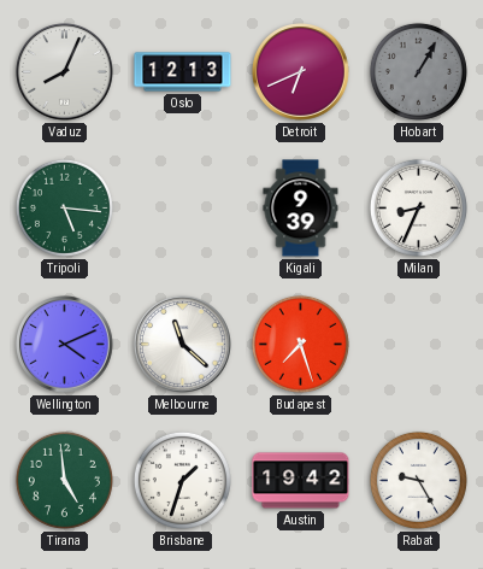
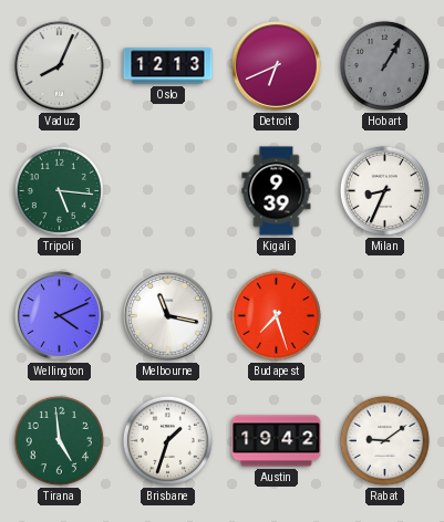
Melbourne: 11:22 -> 11:17 (168, 316)
Rabat: 9:25 -> 9:09 (384, 440)
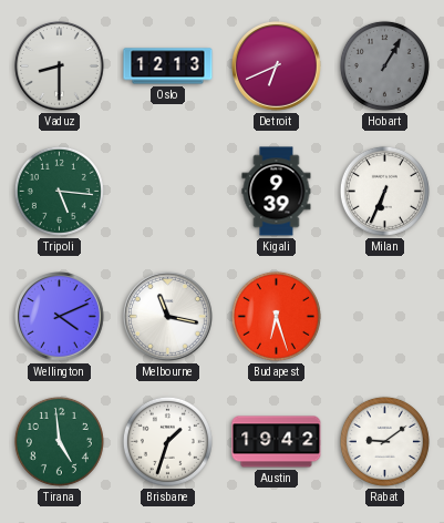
Vaduz: 8:04 -> 8:30 (60, 66)
Milan: 8:34 -> 6:34 (384, 191)
Budapest: 7:27 -> 6:27 (276, 316)
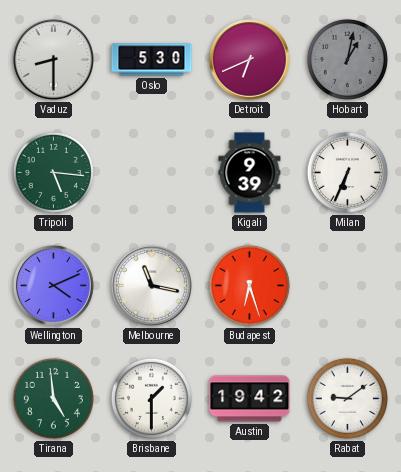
Oslo: 12:13 -> 5:30 (152, 60)
Hobart: 1:05 -> 1:02 (347, 59)
Brisbane: 1:33 -> 1:30 (151, 398)
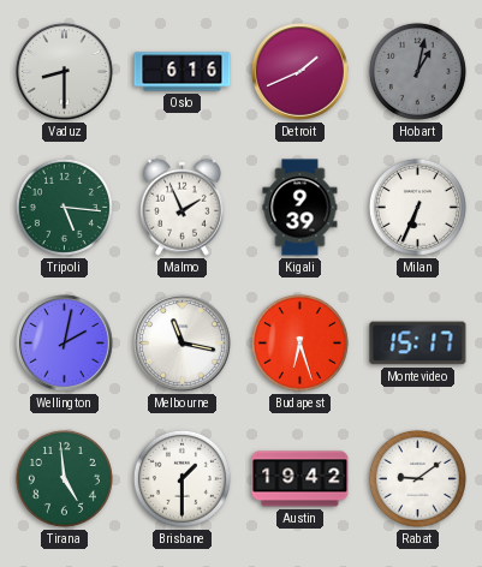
Oslo: 5:30 -> 6:16 (183, 72)
Detroit: 6:41 -> 1:41 (300, 72)
Malmo: none -> 1:56 (182, 207)
Wellington: 4:11 -> 2:02 (65, 344)
Montevideo: none -> 15:17 (418, 344)
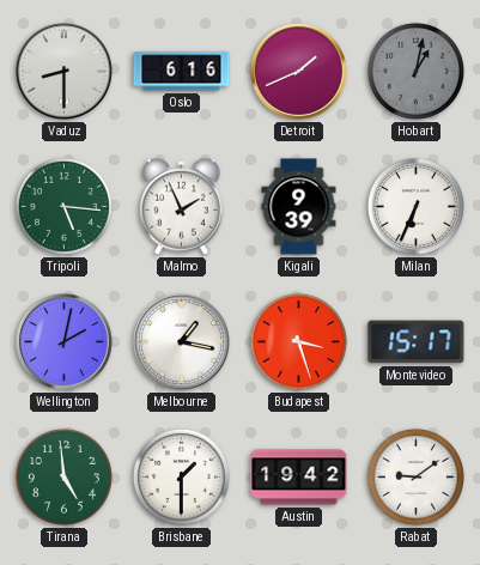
Melbourne: 11:17 -> 1:17 (182, 342)
Budapest: 6:27 -> 3:27 (298, 341)
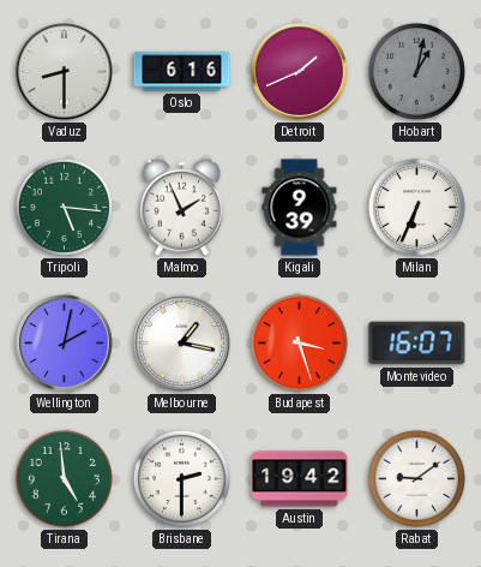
Montevideo: 15:17 -> 16:07 (417, 344)
Brisbane: 1:30 -> 2:30 (181, 478)
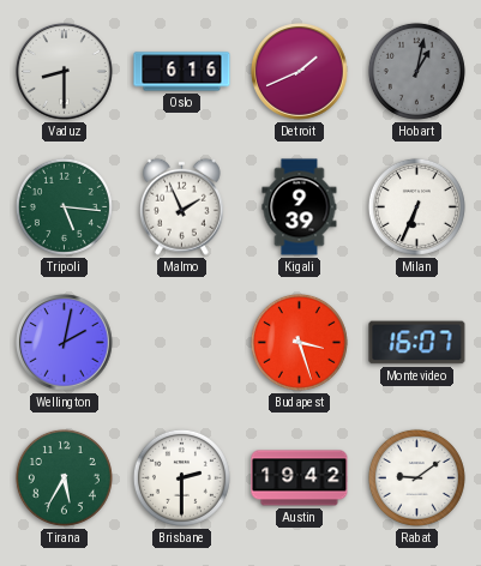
Melbourne: 1:17 -> none (182, 344)
Tirana: 4:59 -> 5:35 (64, 477)
